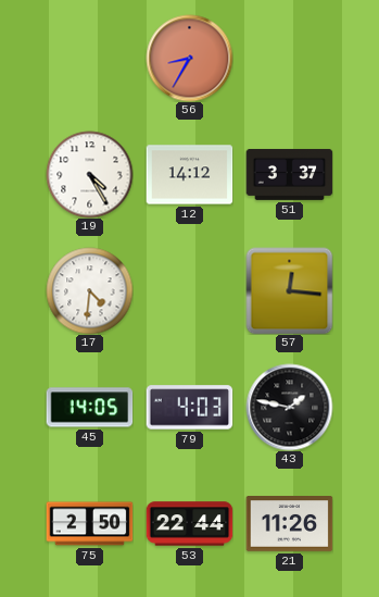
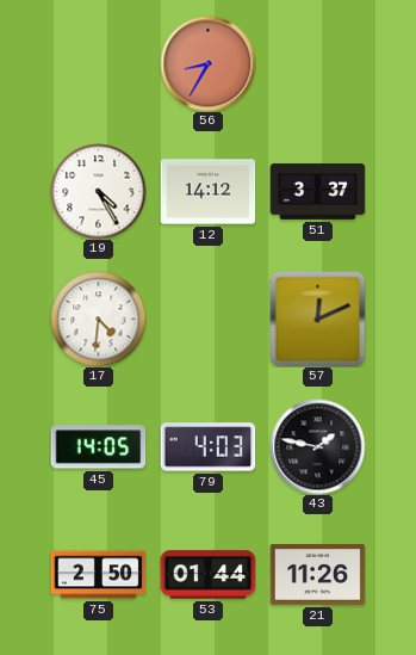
57: 12:16 -> 12:11 (317, 319)
53: 22:44 -> 01:44 (207, 575)
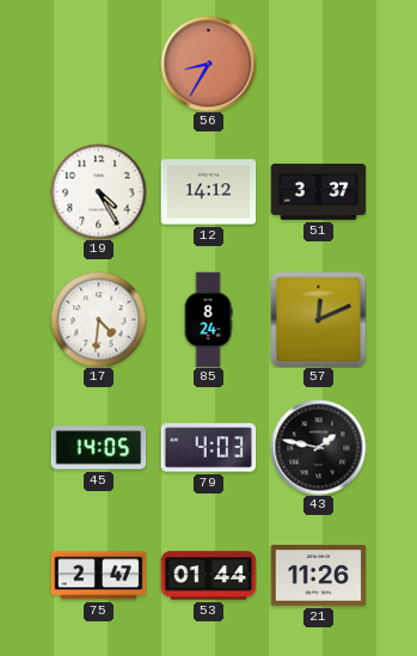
85: none -> 8:24 (208, 319)
75: 2:50 -> 2:47 (98, 576)
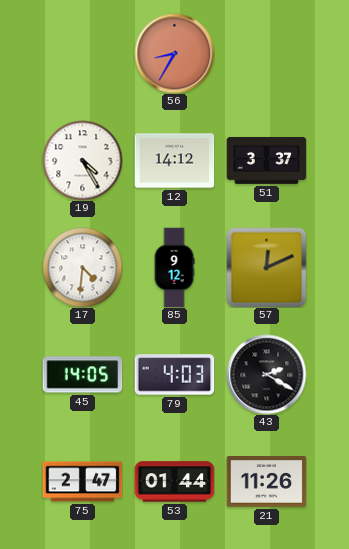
85: 8:24 -> 9:12 (174, 267)
43: 1:47 -> 2:20 (266, 374)
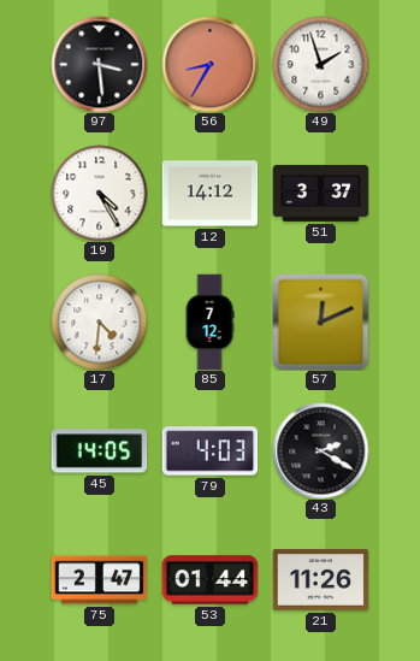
97: none -> 3:29 (99, 64)
49: none -> 1:57 (320, 64)
85: 9:12 -> 7:12 (209, 321)
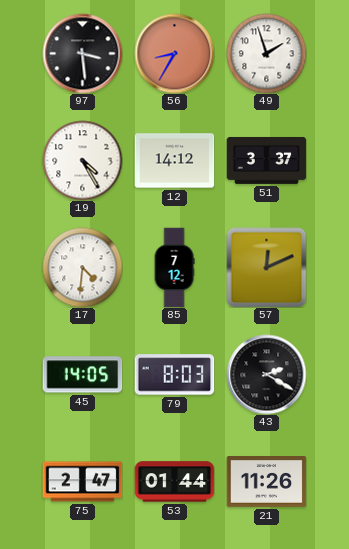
79: 4:03 -> 8:03 (174, 375)
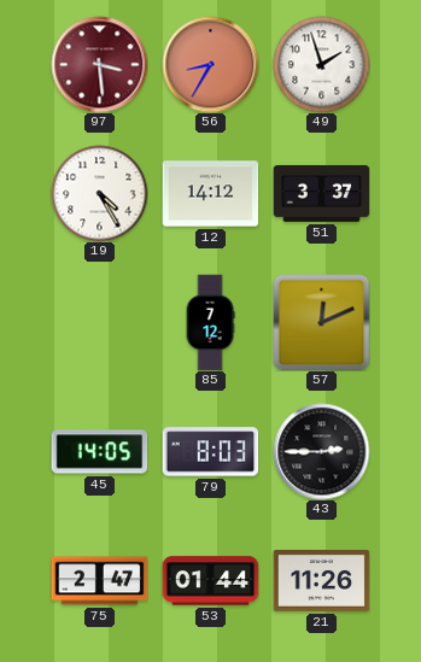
97 dial: black -> burgundy (99, 64)
17: 4:31 -> none (82, 267)
43: 2:20 -> 2:45 (321, 451)
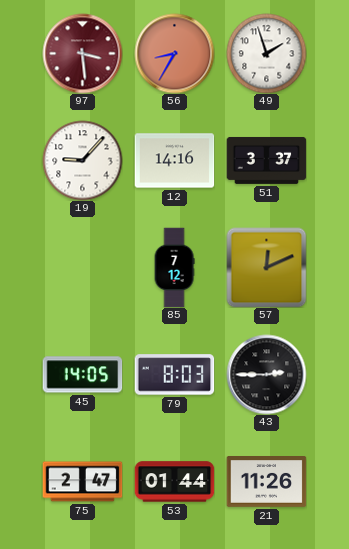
19: 4:25 -> 9:07 (82, 160)
12: 14:12 -> 14:16 (174, 161)
